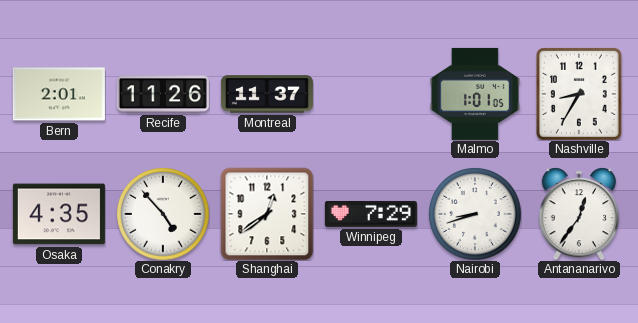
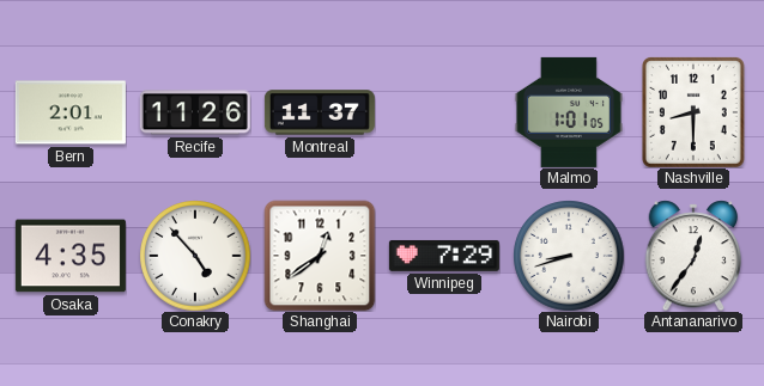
Nashville: 8:35 -> 8:30 (693, 112)
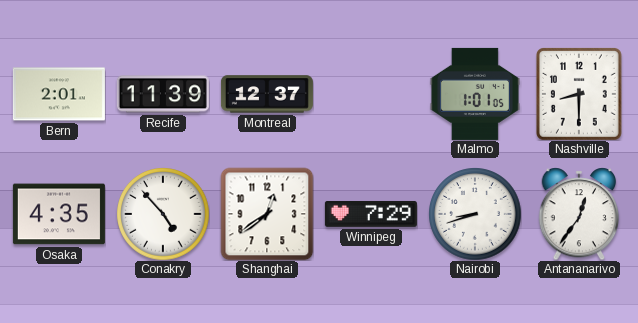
Recife: 11:26 -> 11:39 (163, 94)
Montreal: 11:37 -> 12:37 (267, 94)
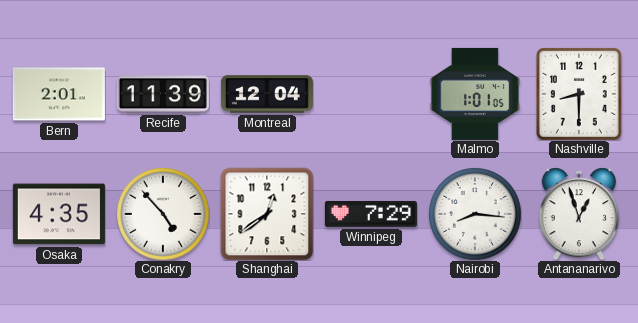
Montreal: 12:37 -> 12:04 (267, 94)
Nairobi: 8:42 -> 8:16 (475, 214)
Antananarivo: 12:36 -> 12:57 (579, 214)
